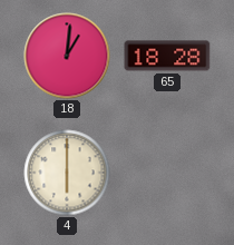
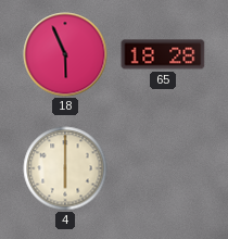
18: 1:01 -> 5:56 (65, 54)
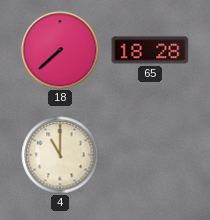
18: 5:56 -> 7:38 (60, 50)
4: 6:00 -> 11:00 (60, 155)
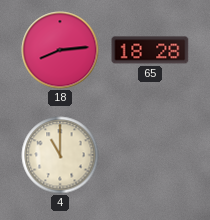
18: 7:38 -> 8:14 (60, 50)
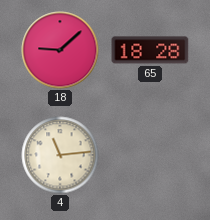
18: 8:14 -> 9:08 (60, 50)
4: 11:00 -> 11:14 (60, 155)
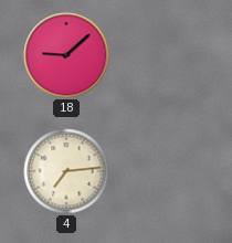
65: 18:28 -> none (150, 50)
4: 11:14 -> 7:14 (66, 171)
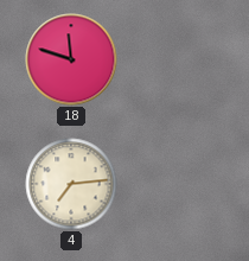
18: 9:08 -> 11:48 (71, 59)
